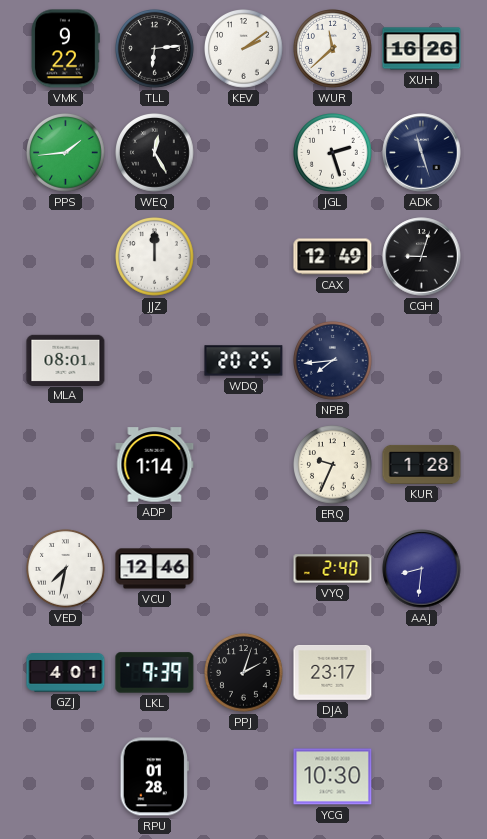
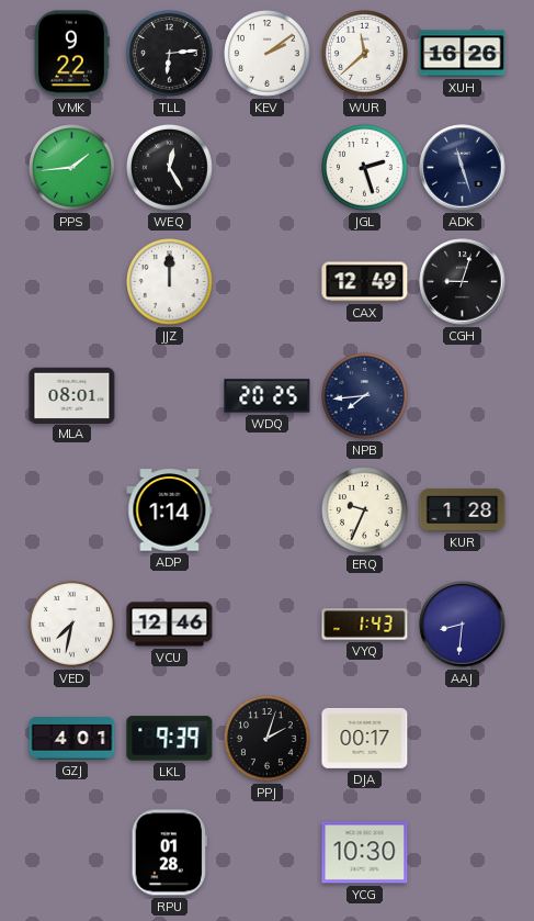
VYQ: 2:40 -> 1:43 (365, 625)
DJA: 23:17 -> 00:17 (365, 738)
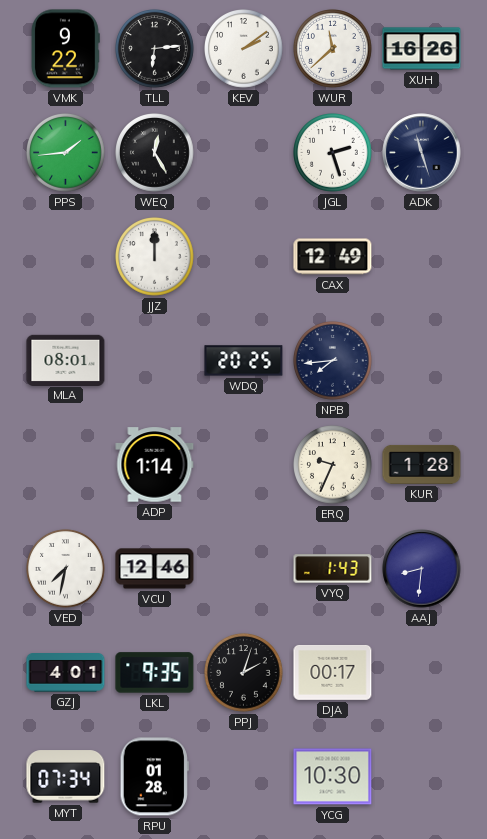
CGH: 9:03 -> none (463, 282)
LKL: 9:39 -> 9:35 (155, 673)
MYT: none -> 07:34 (66, 777)
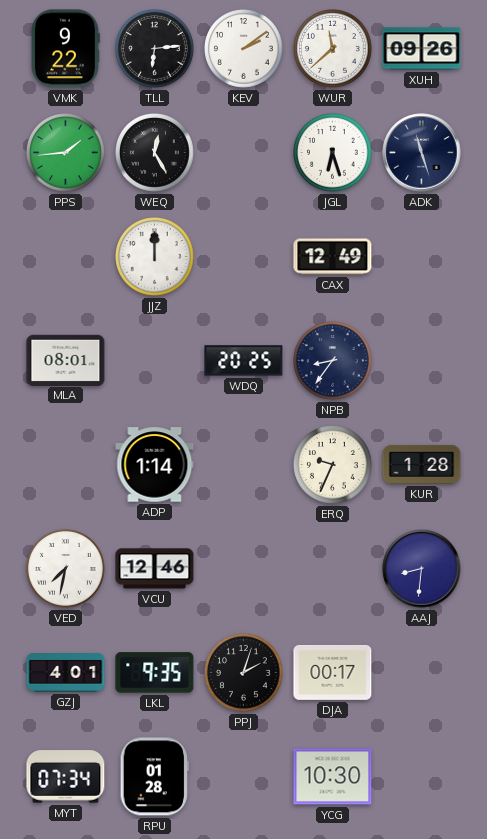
XUH: 16:26 -> 09:26 (422, 49)
JGL: 2:27 -> 6:27 (333, 153)
NPB: 7:44 -> 8:36 (333, 361)
VYQ: 1:43 -> none (333, 569)
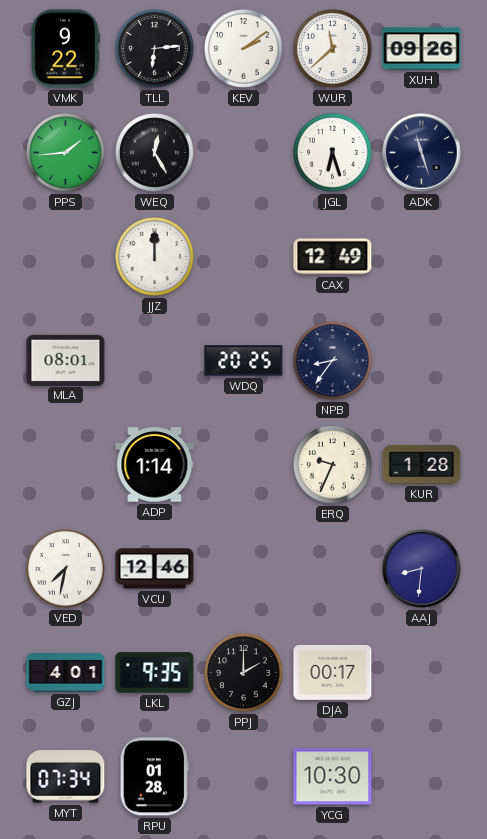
PPJ: 2:03 -> 2:00 (244, 673)
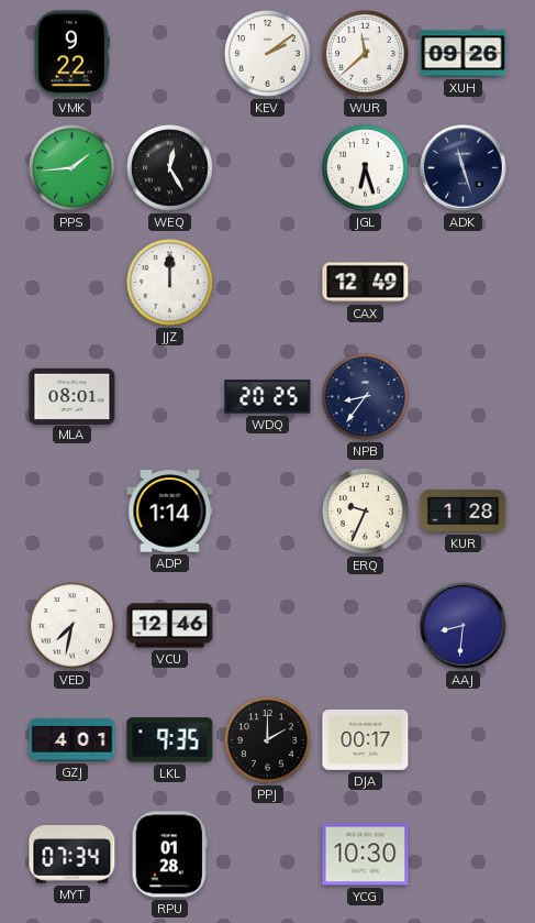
TLL: 6:14 -> none (155, 49)
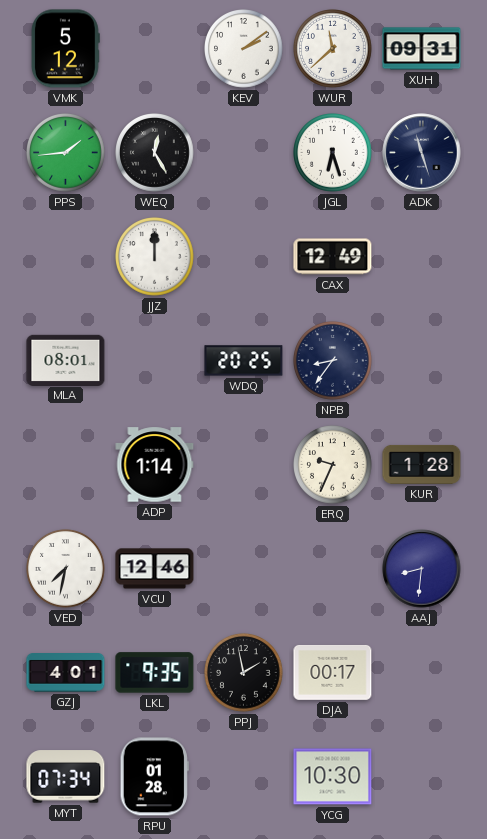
VMK: 9:22 -> 5:12 (65, 49)
XUH: 09:26 -> 09:31 (422, 49)
PPJ: 2:00 -> 1:58 (244, 673)
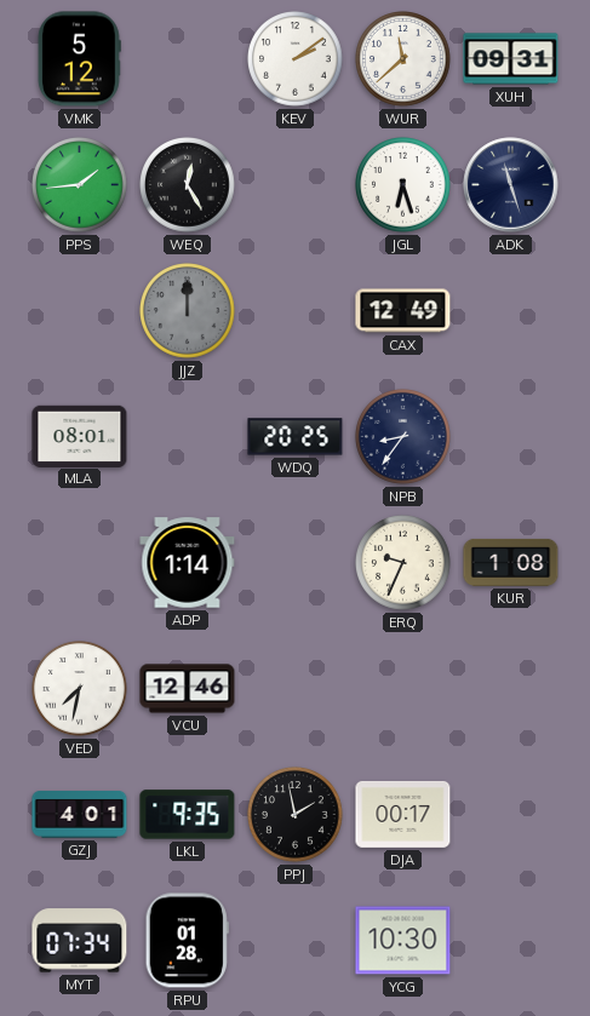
JJZ dial: white -> grey (188, 311)
KUR: 1:28 -> 1:08 (511, 562)
AAJ: 8:31 -> none (422, 569)
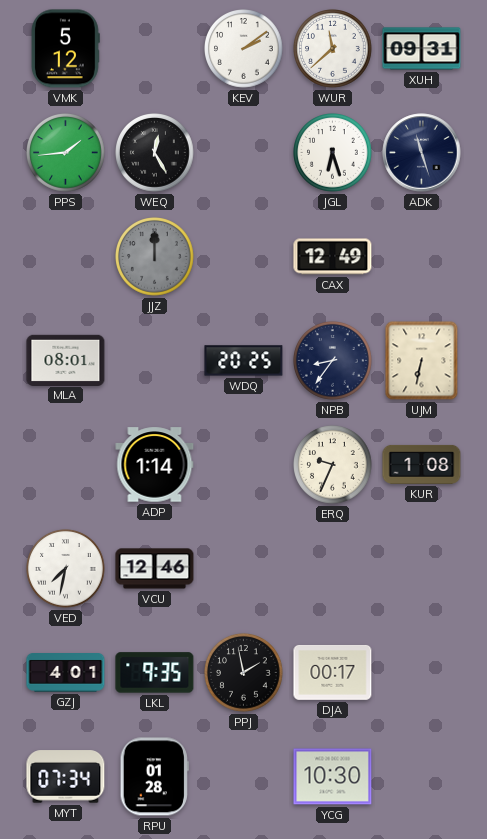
UJM: none -> 6:32 (422, 361)
